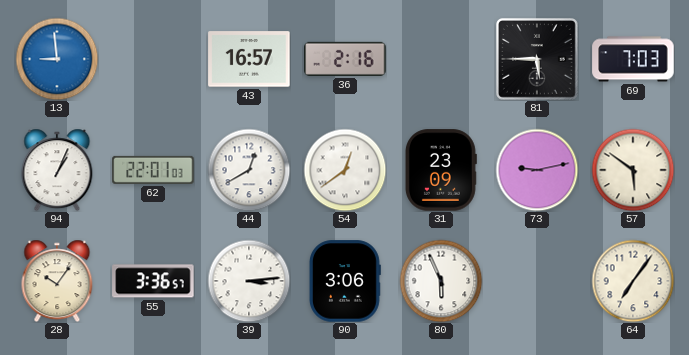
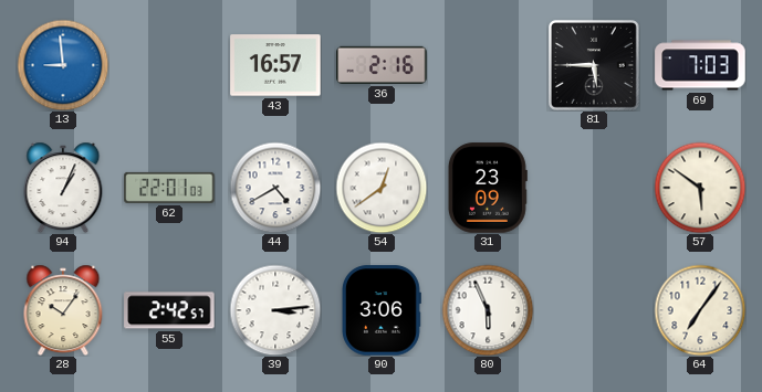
44: 12:40 -> 4:40 (275, 188)
73: 9:13 -> none (537, 170)
55: 3:36 -> 2:42 (169, 310)
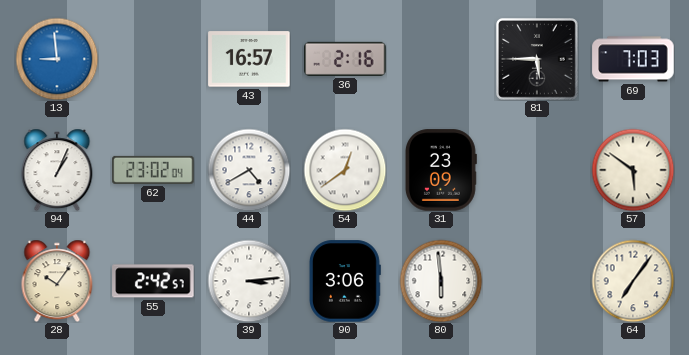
62: 22:01 -> 23:02 (153, 170)
80: 5:56 -> 5:59 (441, 281)
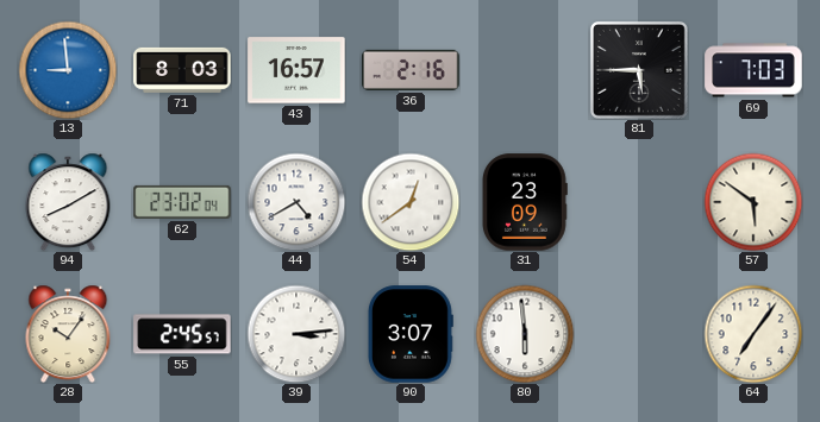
71: none -> 8:03 (182, 70)
94: 1:04 -> 8:10 (68, 202)
55: 2:42 -> 2:45 (182, 334)
90: 3:06 -> 3:07 (409, 334)
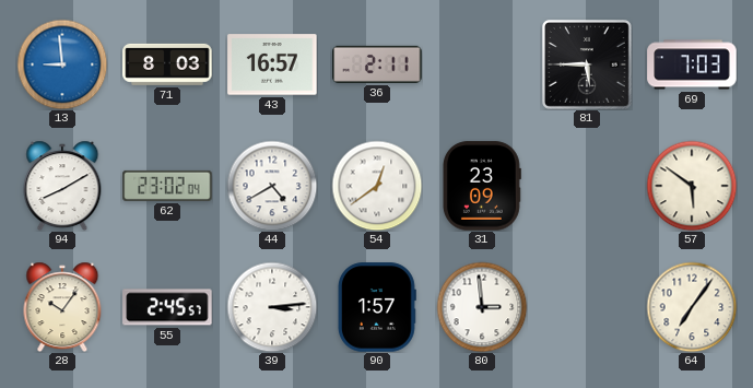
36: 2:16 -> 2:11 (377, 64)
90: 3:07 -> 1:57 (376, 307)
80: 5:59 -> 2:59 (482, 307)
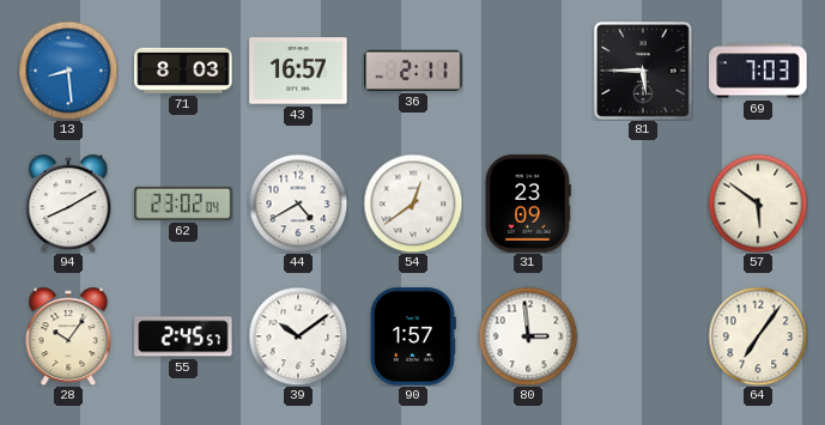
13: 8:59 -> 8:29 (68, 71)
39: 3:14 -> 10:09 (298, 336)
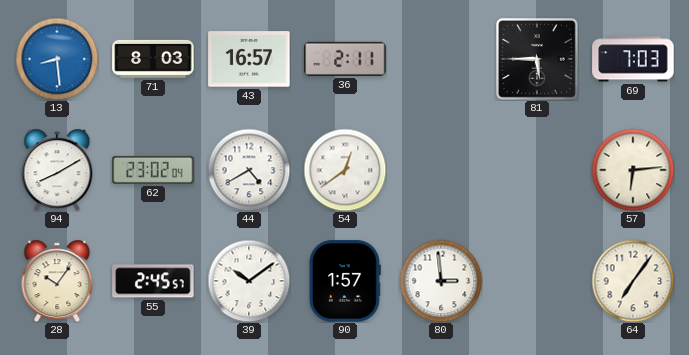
31: 23:09 -> none (527, 204)
57: 5:51 -> 6:14 (633, 170)
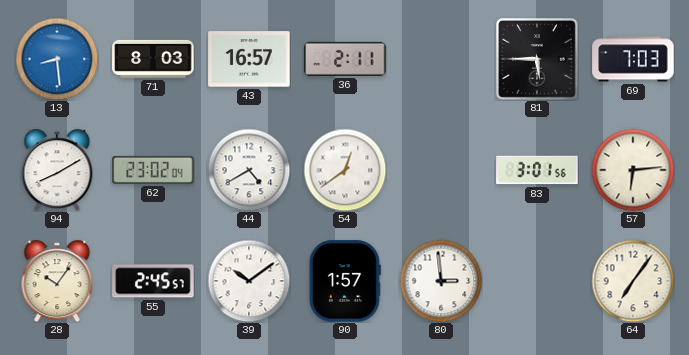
83: none -> 3:01 (537, 170)
